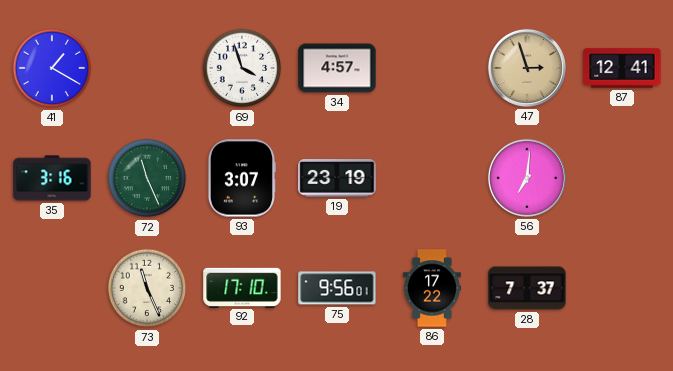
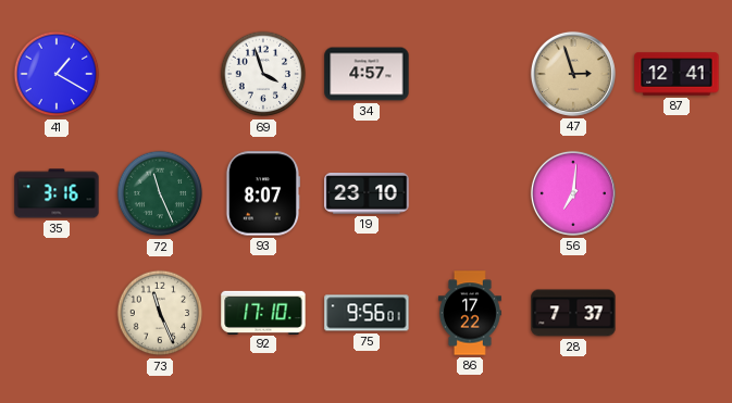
93: 3:07 -> 8:07 (262, 193)
19: 23:19 -> 23:10 (367, 193)
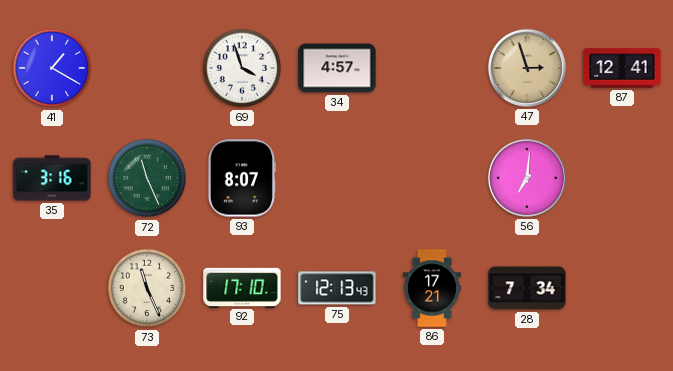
19: 23:10 -> none (367, 193)
75: 9:56 -> 12:13 (337, 288)
86: 17:22 -> 17:21 (432, 288)
28: 7:37 -> 7:34 (527, 288)
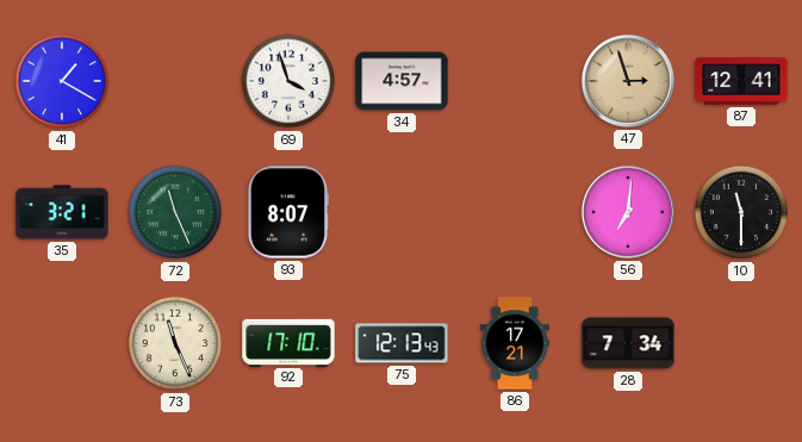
35: 3:16 -> 3:21 (62, 212)
10: none -> 11:30 (741, 212)
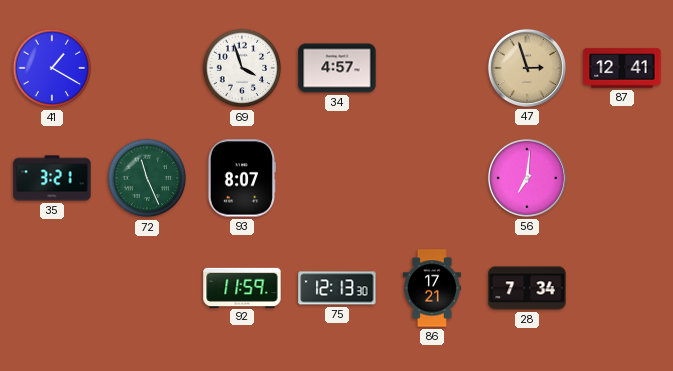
10: 11:30 -> none (741, 212)
73: 11:26 -> none (175, 343)
92: 17:10 -> 11:59 (242, 287)
75: 12:13:43 -> 12:13:30 (337, 288)
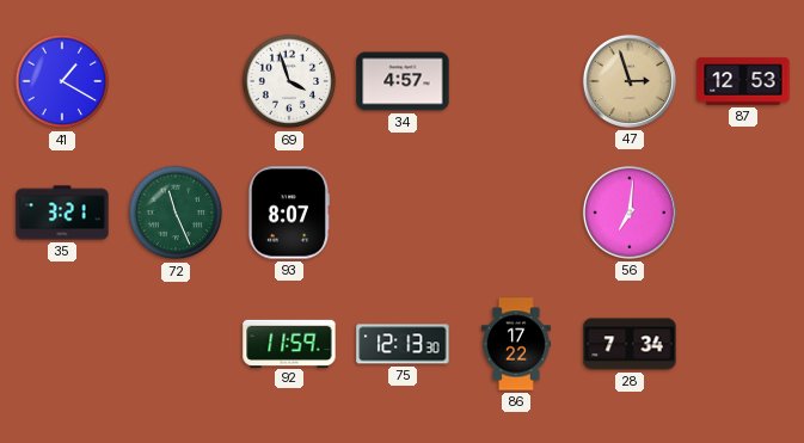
87: 12:41 -> 12:53 (743, 81)
86: 17:21 -> 17:22 (516, 344)
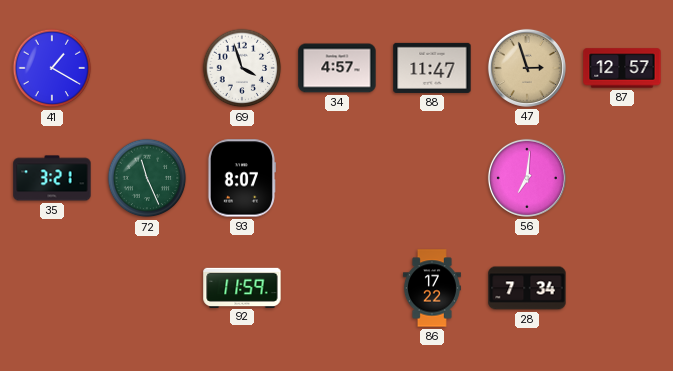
88: none -> 11:47 (432, 68)
87: 12:53 -> 12:57 (622, 68)
75: 12:13 -> none (403, 344)
